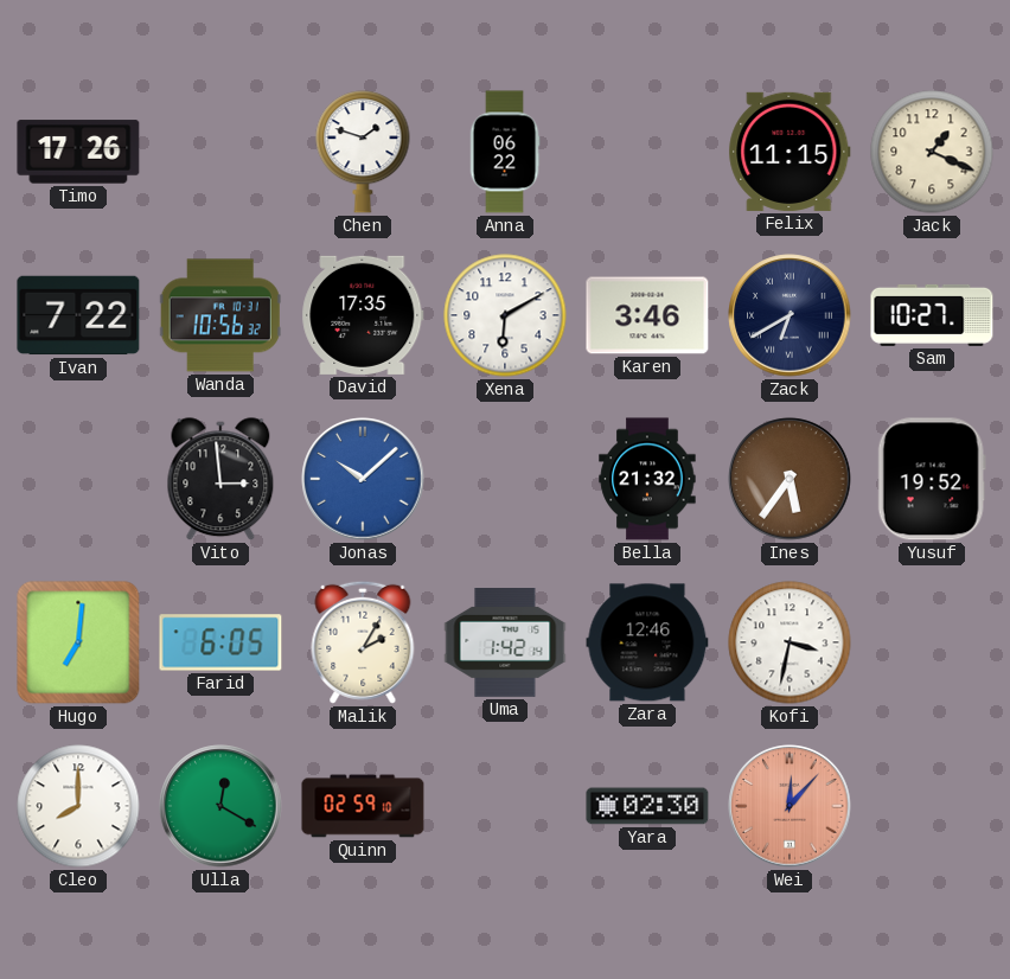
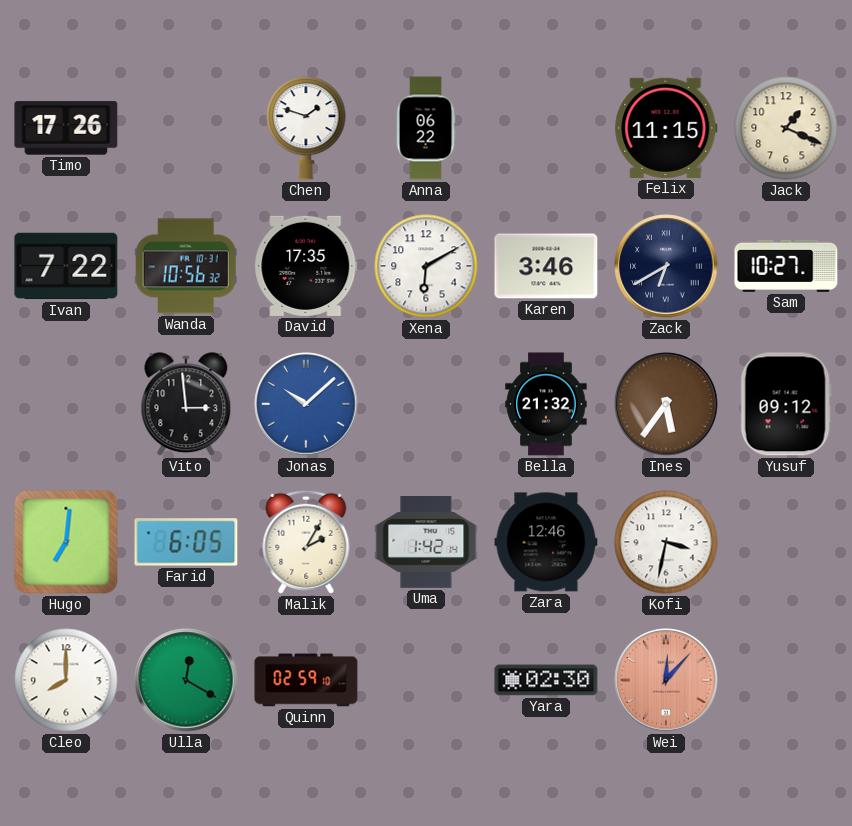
Yusuf: 19:52 -> 09:12 (786, 404)
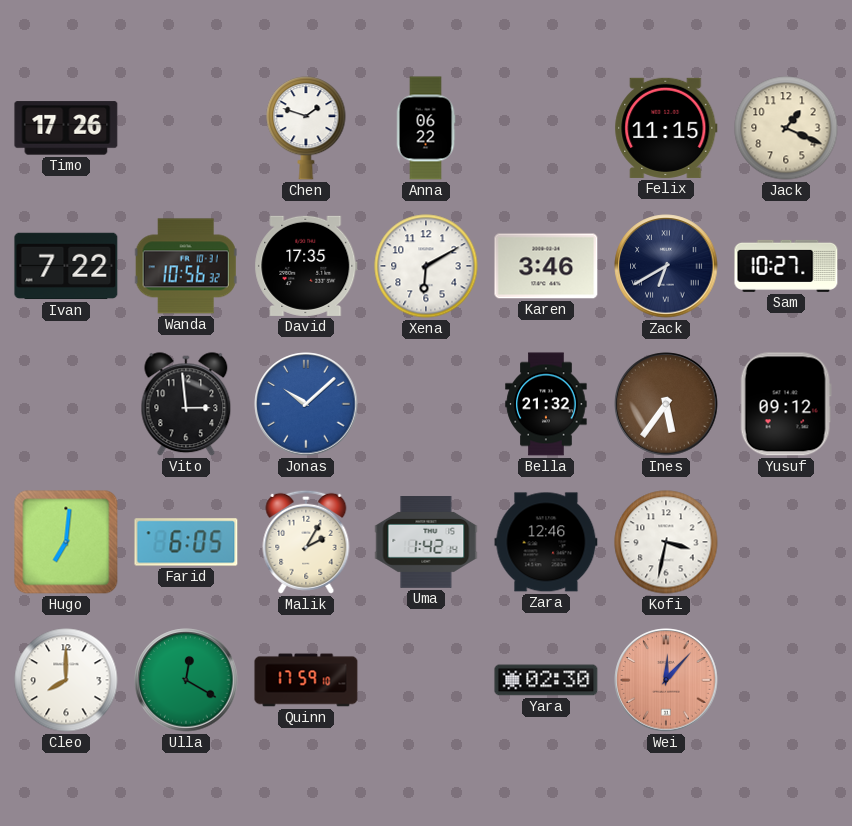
Quinn: 02:59 -> 17:59 (306, 680)
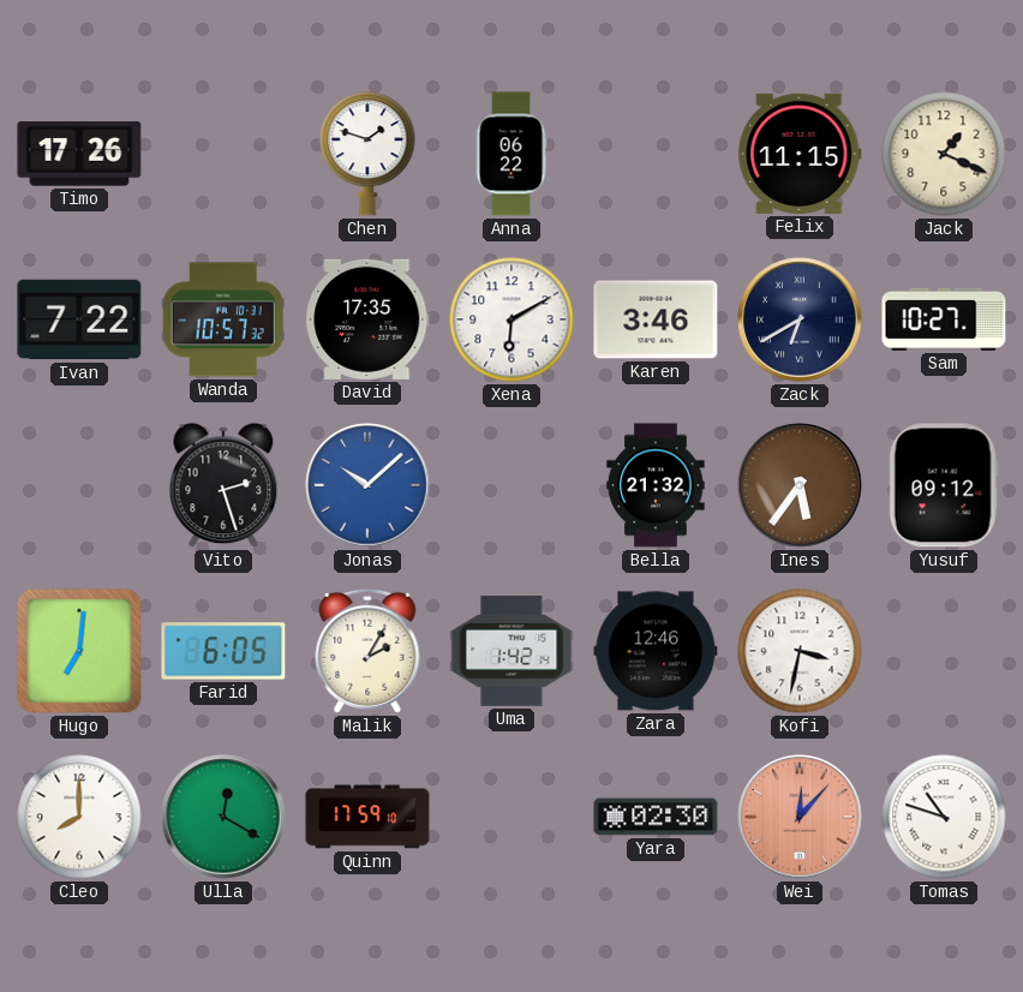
Wanda: 10:56 -> 10:57 (223, 319)
Vito: 2:59 -> 2:27 (223, 486)
Tomas: none -> 10:48 (944, 817)
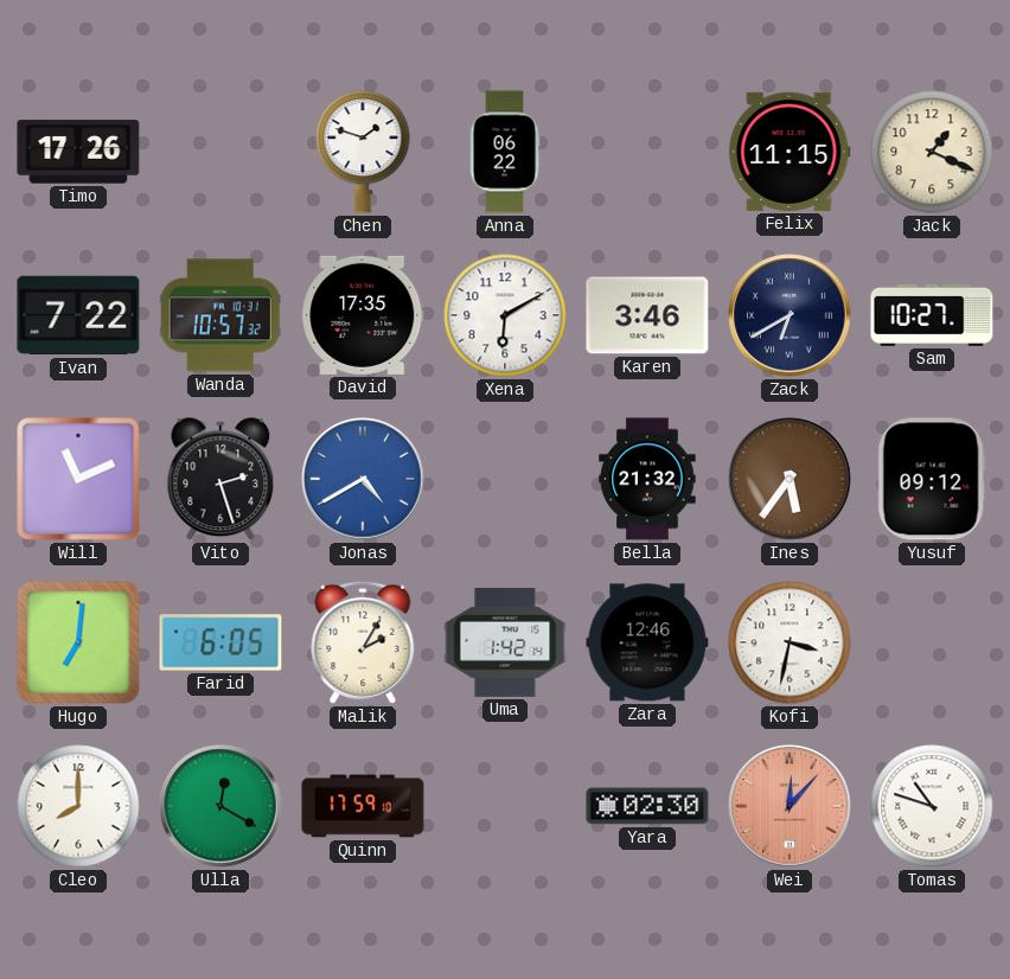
Will: none -> 11:11 (78, 479)
Jonas: 10:08 -> 4:40 (363, 479)
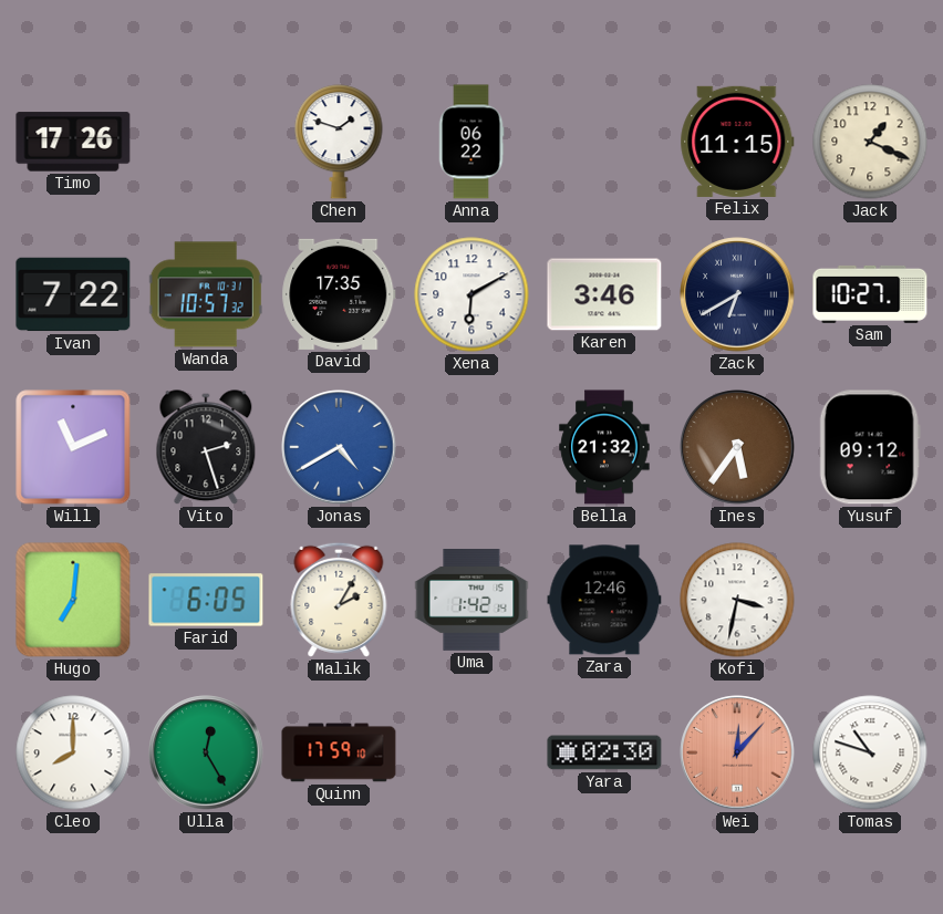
Ulla: 12:20 -> 12:25 (206, 752)
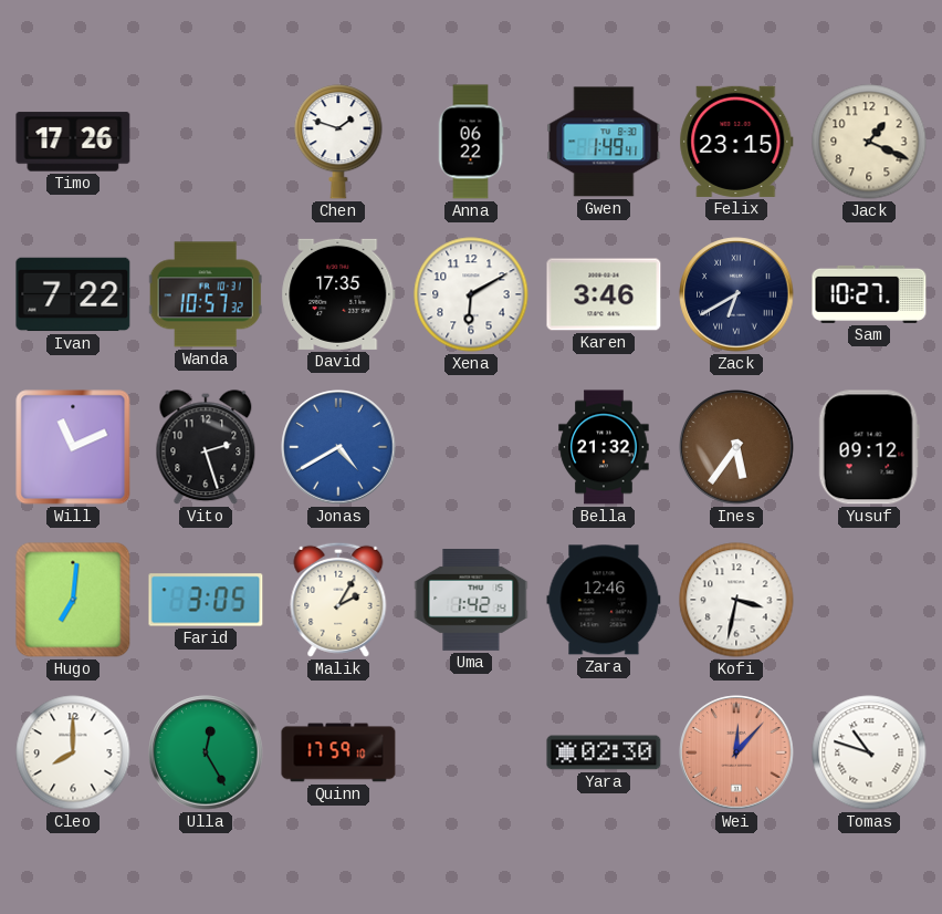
Gwen: none -> 1:49 (604, 142)
Felix: 11:15 -> 23:15 (736, 142)
Farid: 6:05 -> 3:05 (206, 600)
